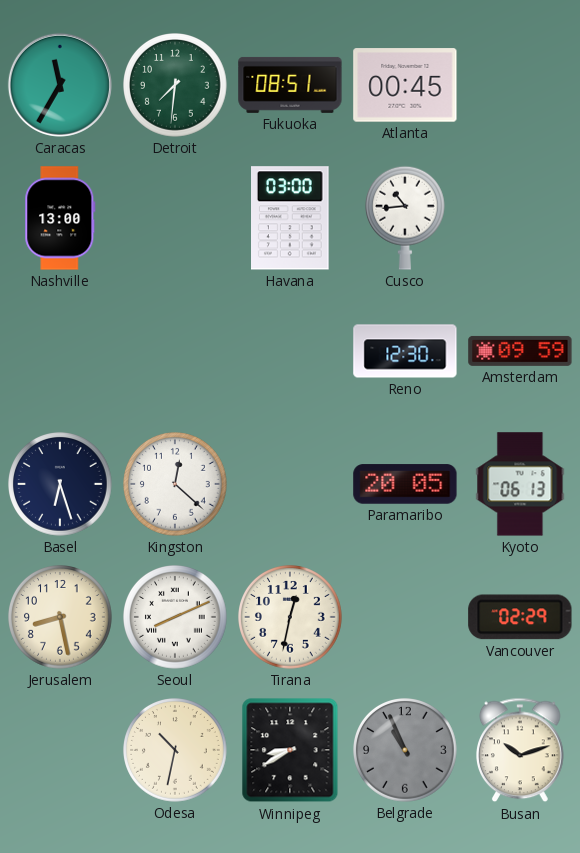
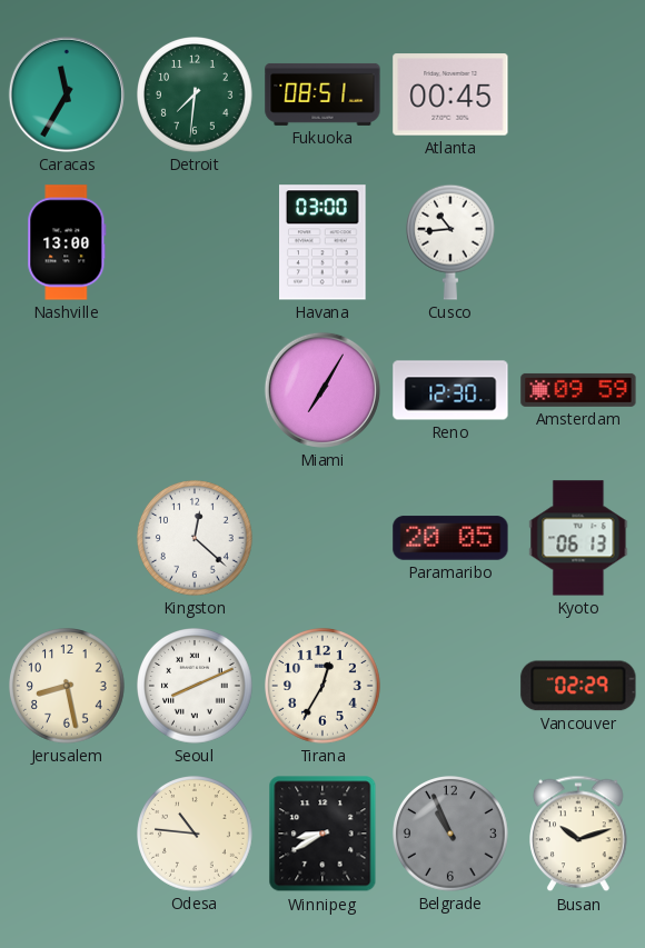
Miami: none -> 7:05 (322, 390)
Basel: 6:27 -> none (61, 485)
Tirana: 12:32 -> 12:35 (324, 687)
Odesa: 10:32 -> 10:46 (196, 835)
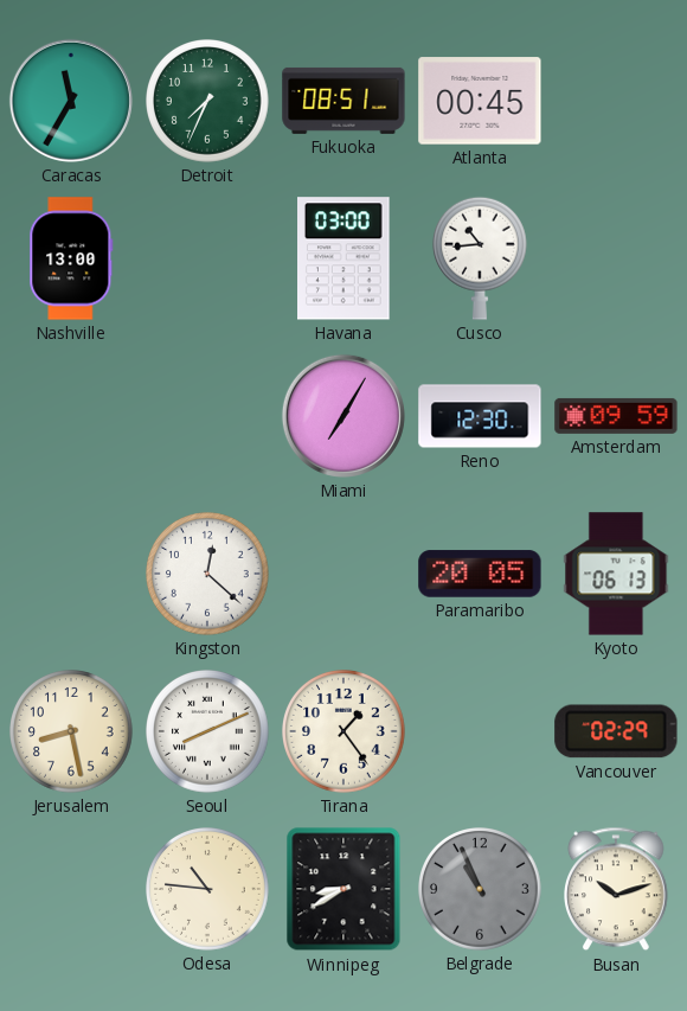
Detroit: 7:31 -> 7:34 (208, 102)
Tirana: 12:35 -> 1:24 (345, 732)
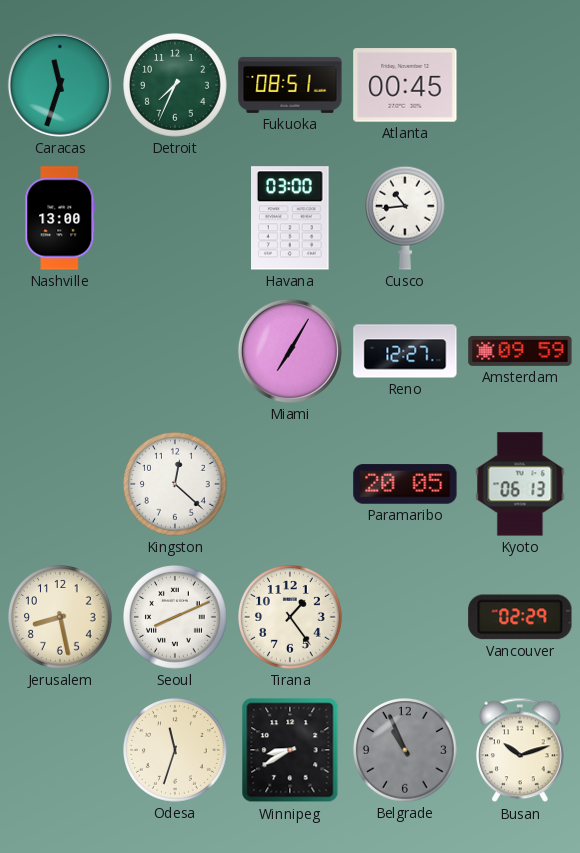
Caracas: 11:35 -> 11:33 (60, 85)
Reno: 12:30 -> 12:27 (405, 351)
Odesa: 10:46 -> 11:33 (176, 751)
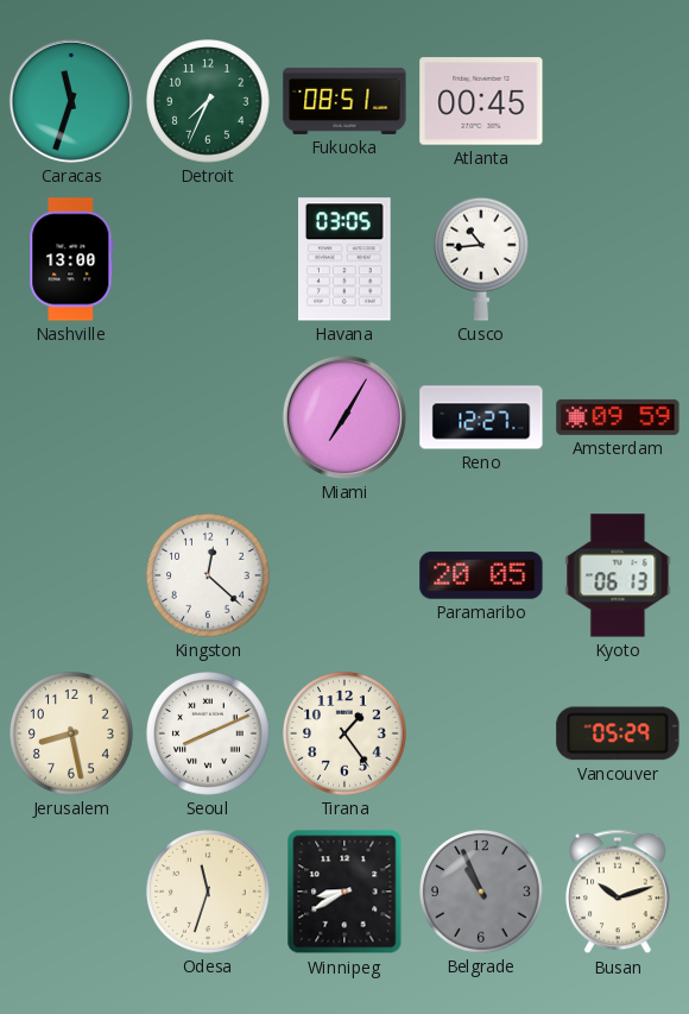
Havana: 03:00 -> 03:05 (346, 259)
Vancouver: 02:29 -> 05:29 (618, 733)
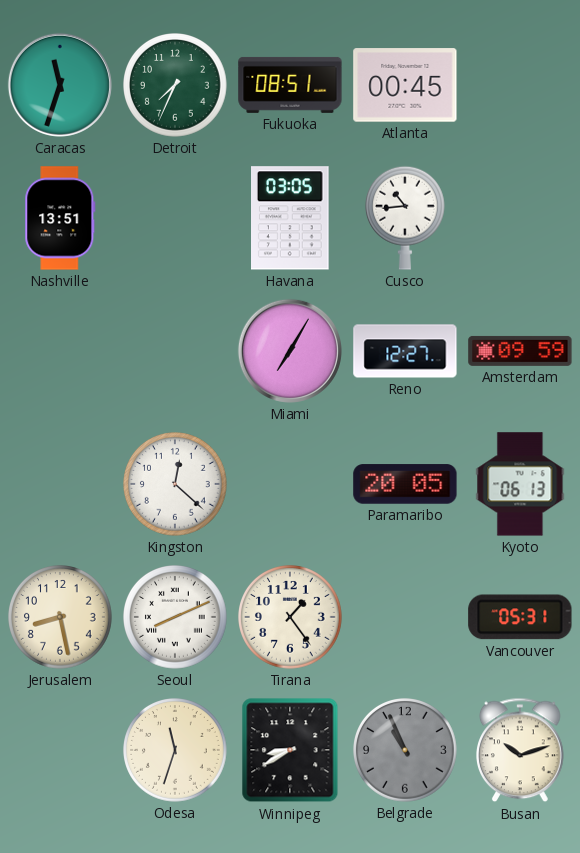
Nashville: 13:00 -> 13:51 (60, 218)
Vancouver: 05:29 -> 05:31 (520, 617)
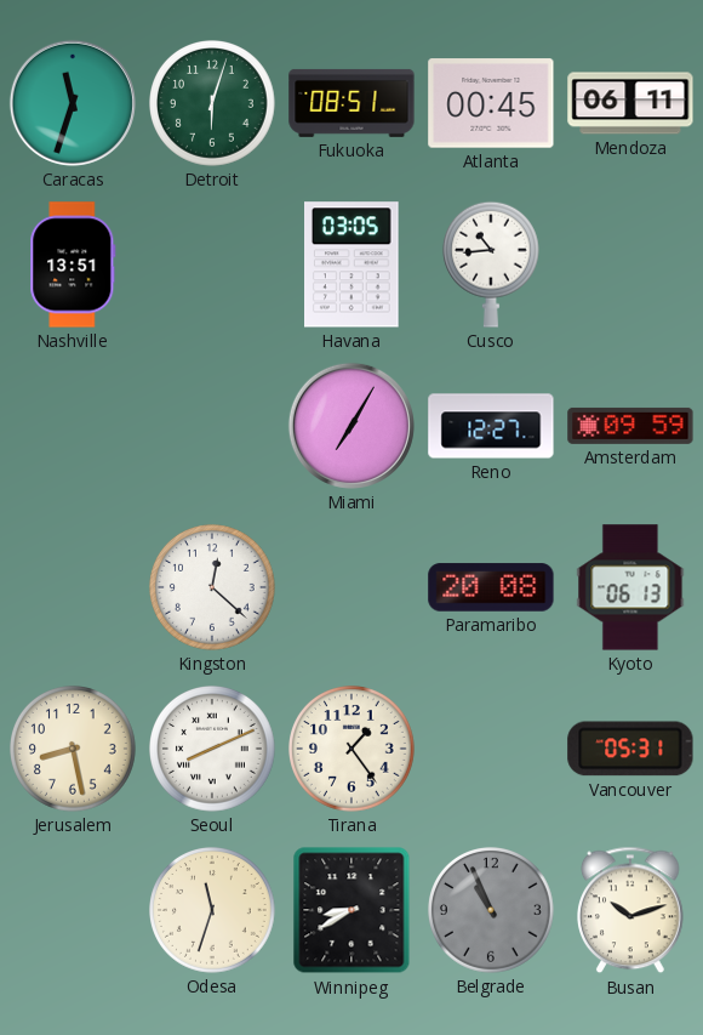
Detroit: 7:34 -> 6:03 (213, 104)
Mendoza: none -> 06:11 (630, 103)
Paramaribo: 20:05 -> 20:08 (491, 587)
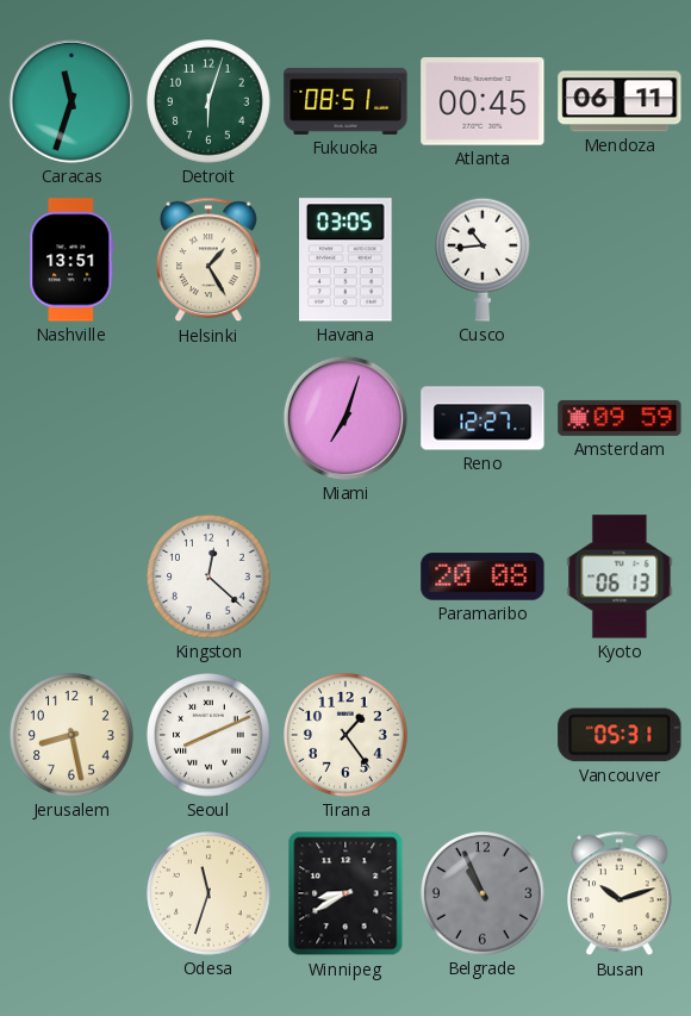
Helsinki: none -> 1:25 (210, 260)
Miami: 7:05 -> 7:03 (345, 418)
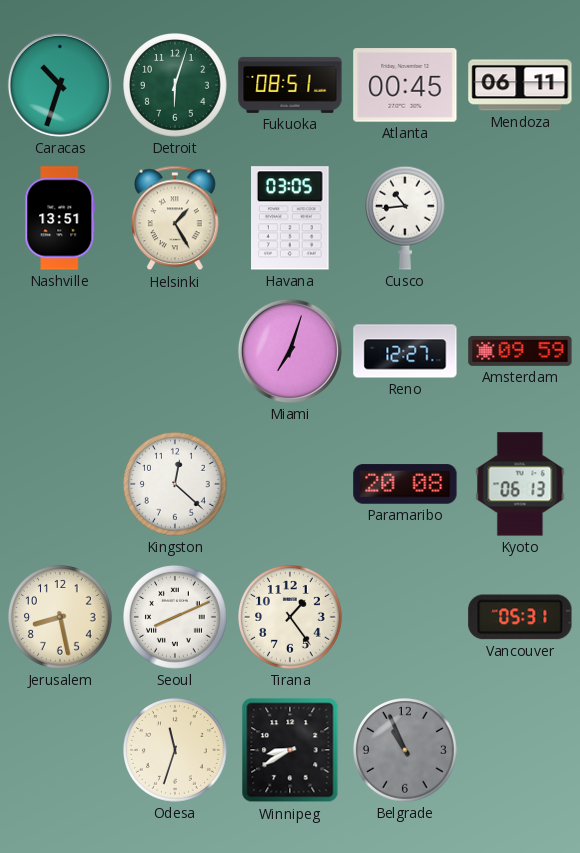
Caracas: 11:33 -> 10:33 (60, 85)
Busan: 10:12 -> none (621, 893)
